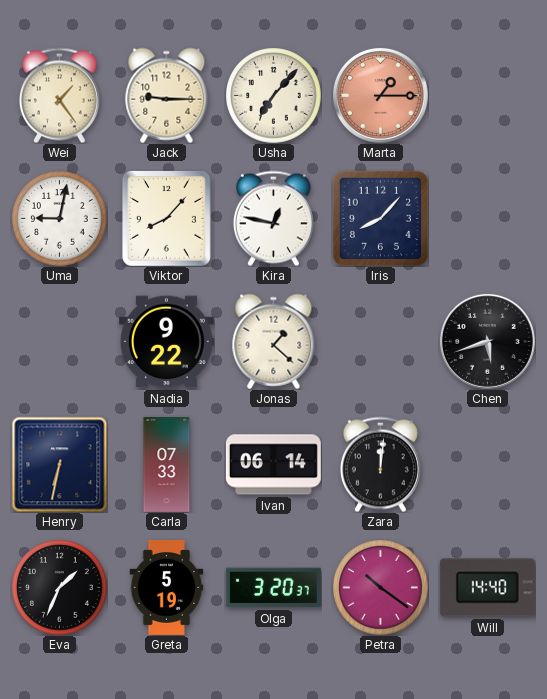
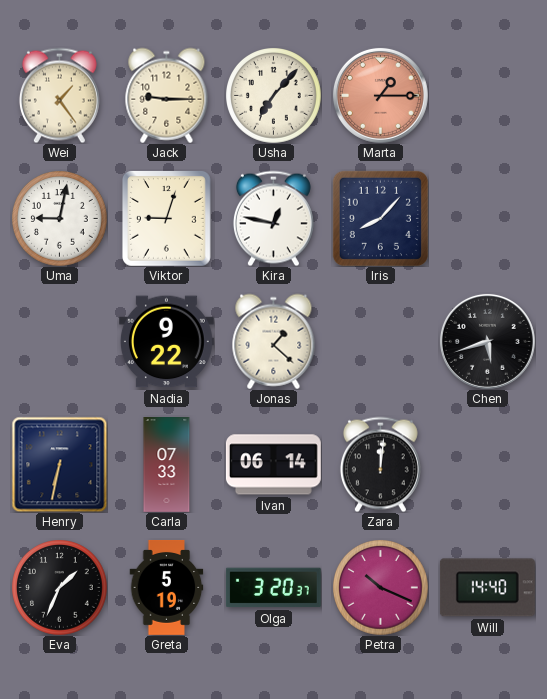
Viktor: 8:07 -> 9:03 (166, 219)
Petra: 10:21 -> 10:19 (381, 588)
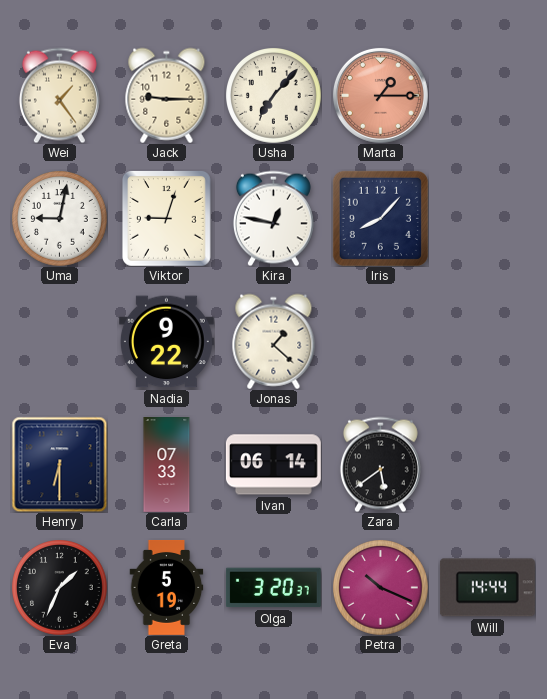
Chen: 5:42 -> none (487, 341)
Henry: 6:32 -> 6:30 (59, 464)
Zara: 12:01 -> 5:39 (380, 464)
Will: 14:40 -> 14:44 (487, 588)
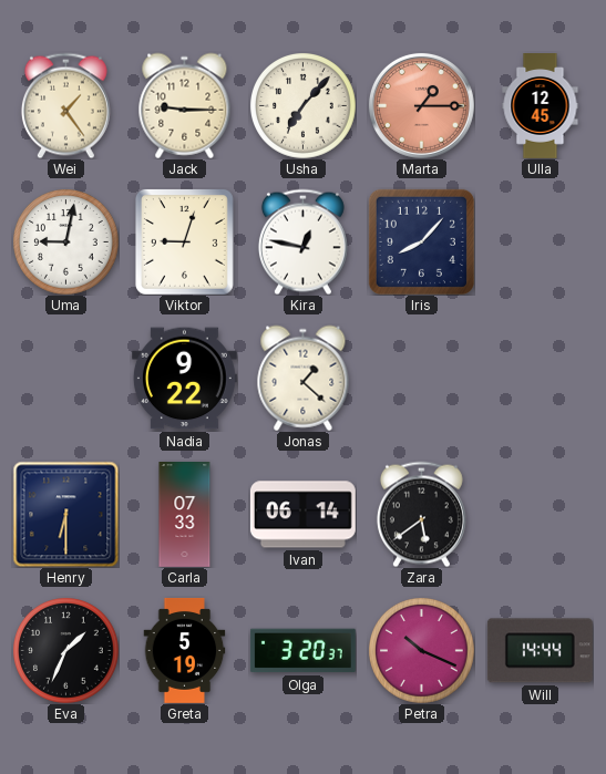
Ulla: none -> 12:45 (541, 106)
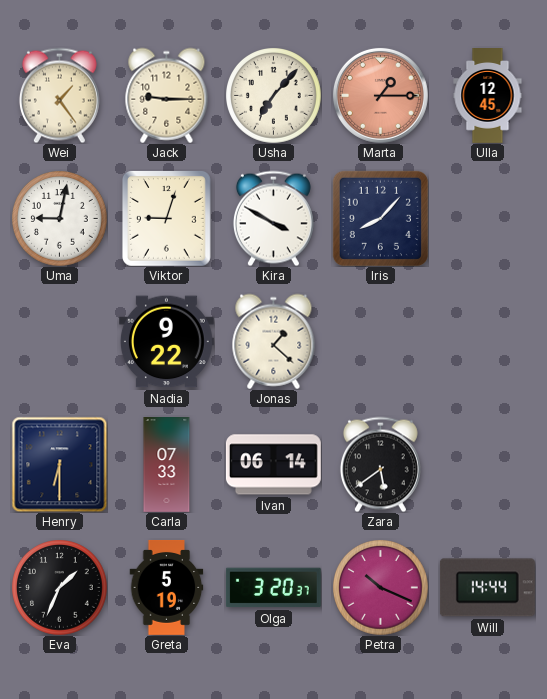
Kira: 12:47 -> 3:50 (273, 218)
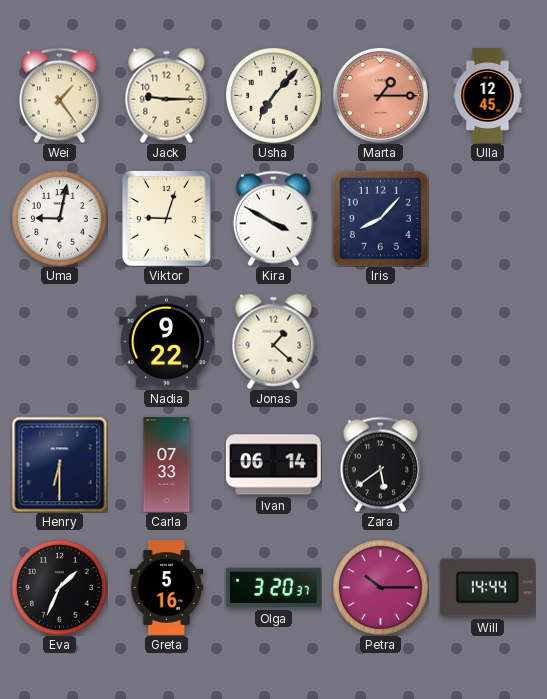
Greta: 5:19 -> 5:16 (167, 587)
Petra: 10:19 -> 10:15 (381, 588)
